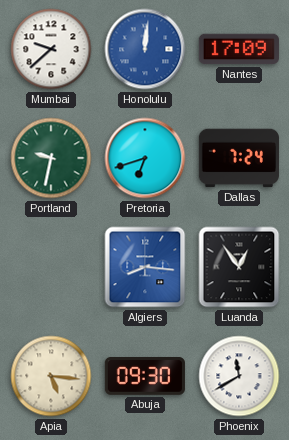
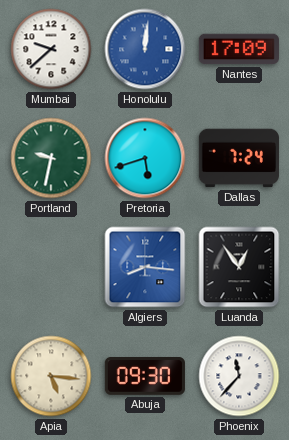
Pretoria: 6:42 -> 5:42 (145, 158)
Phoenix: 11:40 -> 11:37 (239, 376)
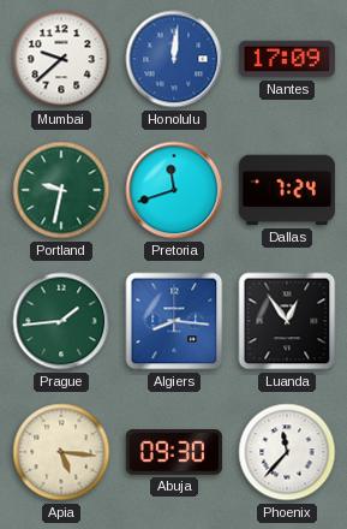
Pretoria: 5:42 -> 11:42 (174, 190)
Prague: none -> 1:44 (61, 321)
